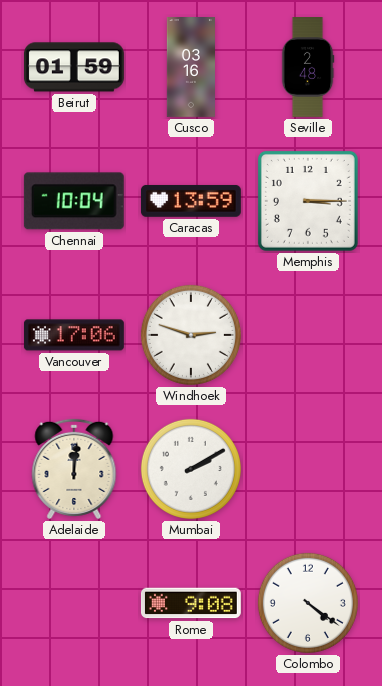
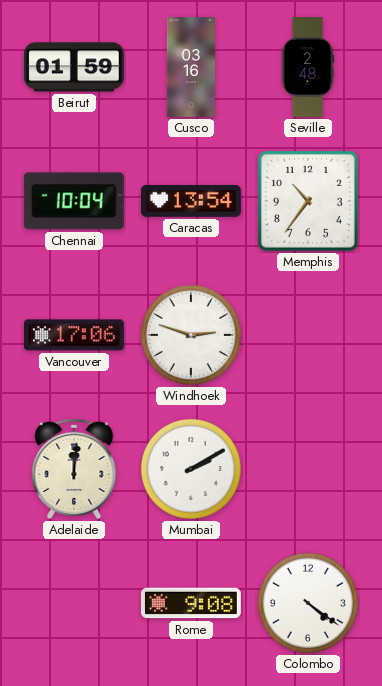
Caracas: 13:59 -> 13:54 (191, 201)
Memphis: 3:15 -> 10:36 (308, 201)
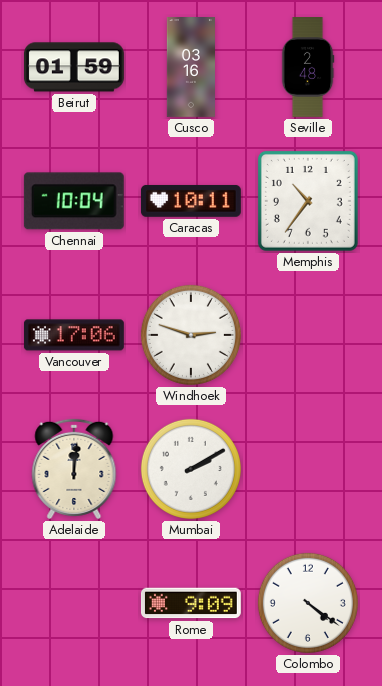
Caracas: 13:54 -> 10:11 (191, 201)
Rome: 9:08 -> 9:09 (191, 603)
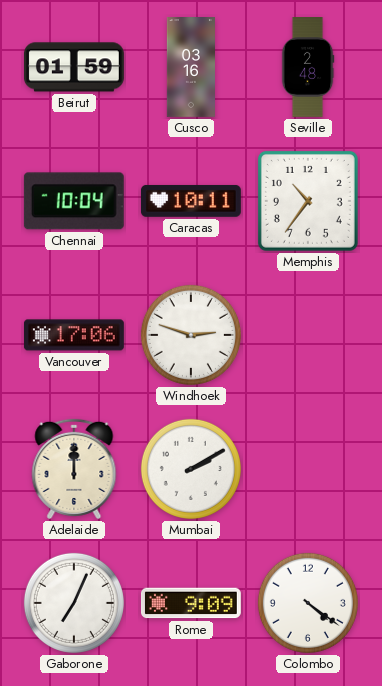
Adelaide: 12:01 -> 12:00 (74, 469)
Gaborone: none -> 7:04 (74, 603)
